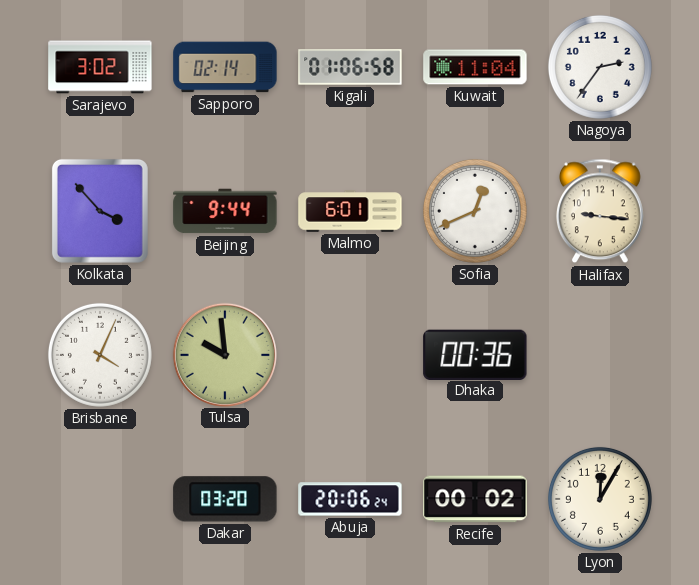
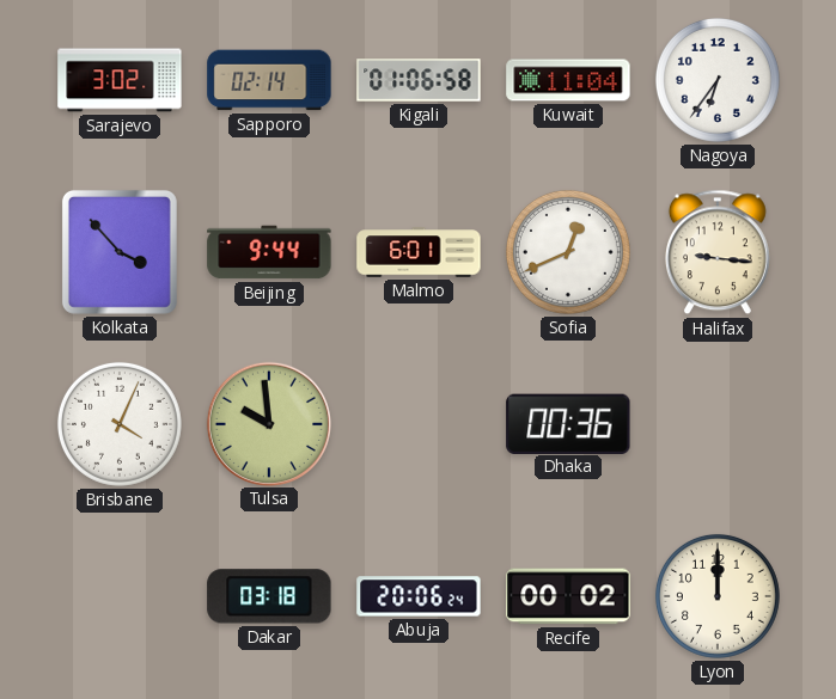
Nagoya: 2:36 -> 6:36 (718, 80)
Dakar: 03:20 -> 03:18 (269, 596)
Lyon: 12:05 -> 12:00 (718, 596)
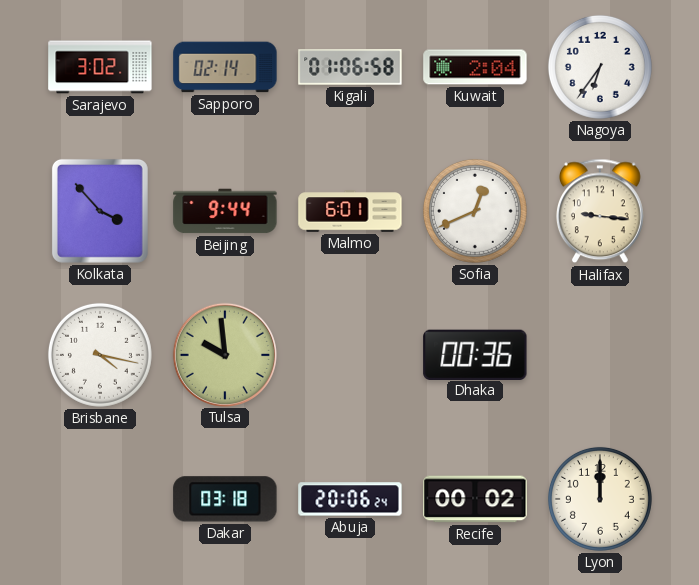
Kuwait: 11:04 -> 2:04 (475, 67)
Brisbane: 4:04 -> 4:17 (100, 355)
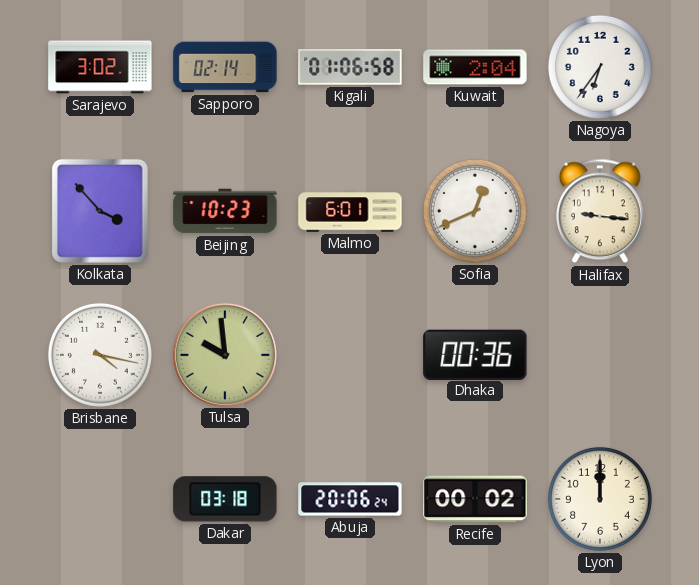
Beijing: 9:44 -> 10:23 (225, 211)
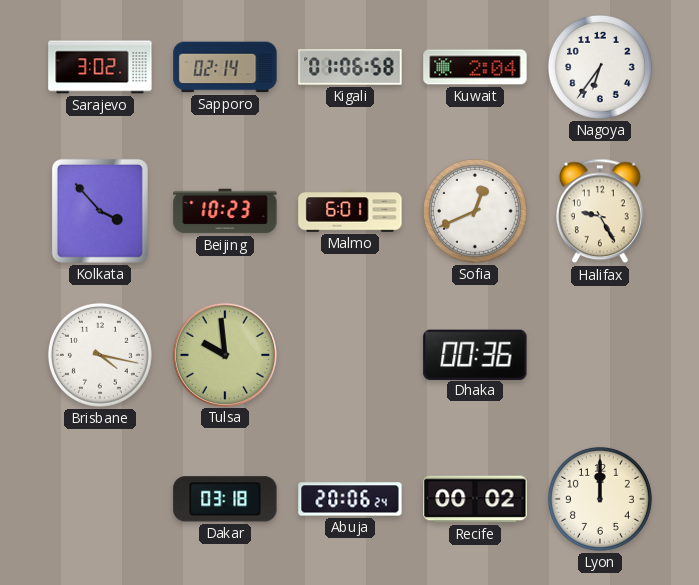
Halifax: 9:16 -> 9:25 (600, 211)
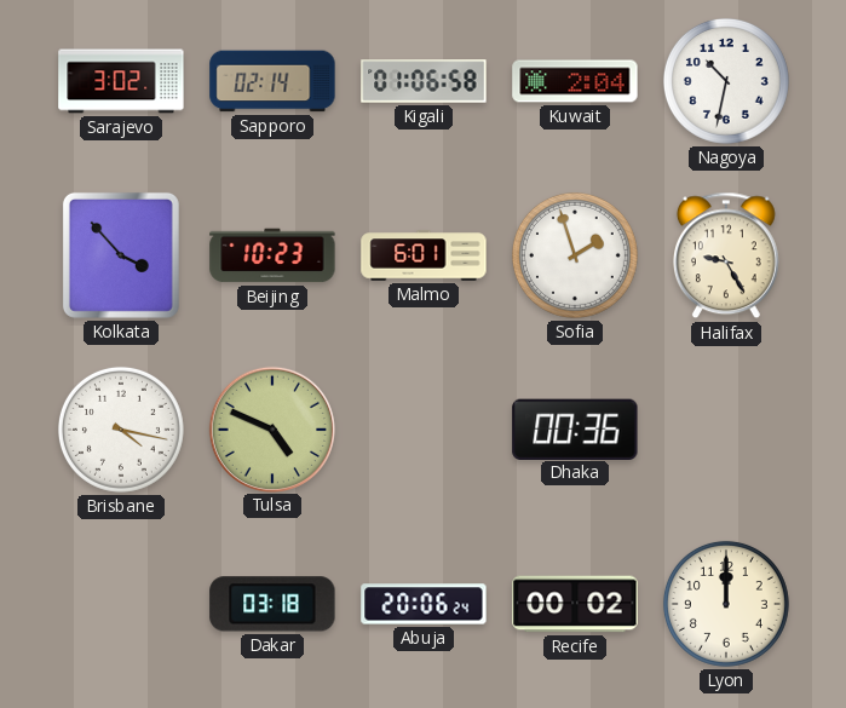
Nagoya: 6:36 -> 10:32 (726, 81)
Sofia: 12:41 -> 1:57 (575, 255)
Tulsa: 9:59 -> 4:49 (271, 428)
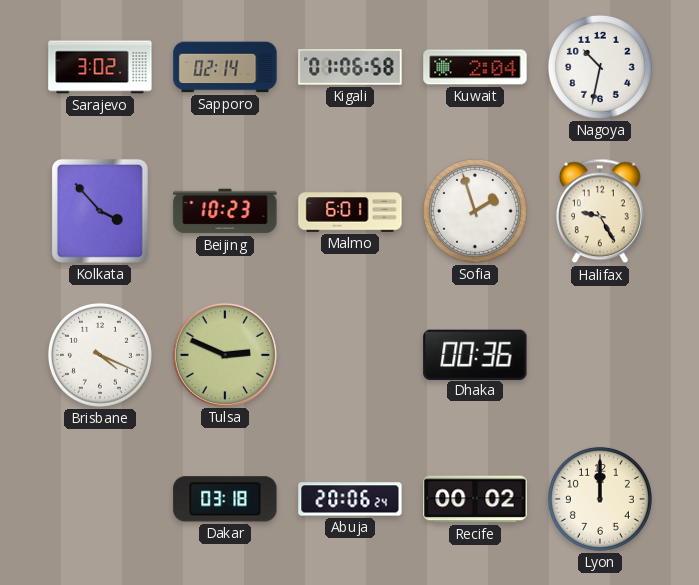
Brisbane: 4:17 -> 4:19 (100, 355)
Tulsa: 4:49 -> 2:49 (224, 354)
